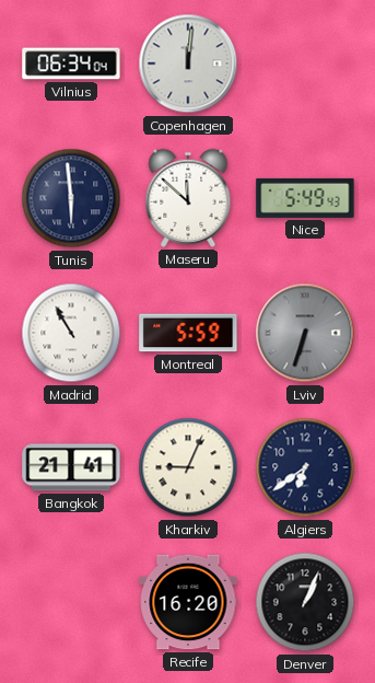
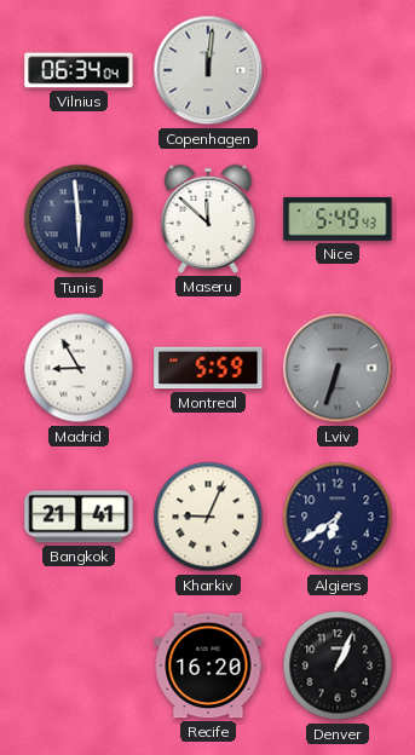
Madrid: 10:55 -> 8:55 (79, 368)
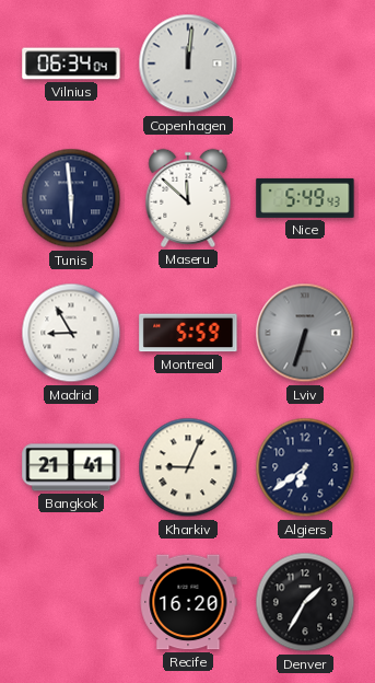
Denver: 1:04 -> 1:35 (305, 602)
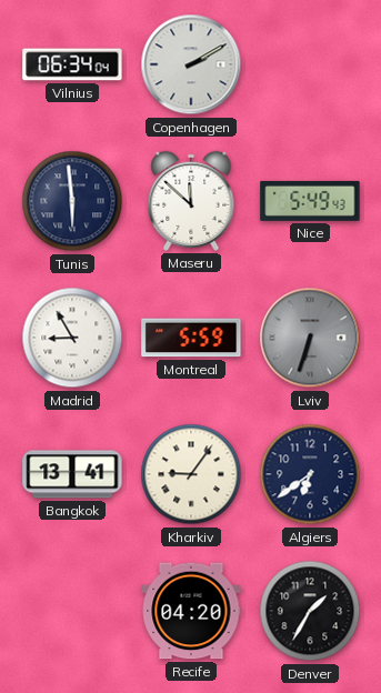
Copenhagen: 12:01 -> 2:10 (191, 64)
Bangkok: 21:41 -> 13:41 (72, 474)
Kharkiv: 9:04 -> 9:06 (191, 474)
Recife: 16:20 -> 04:20 (191, 611)
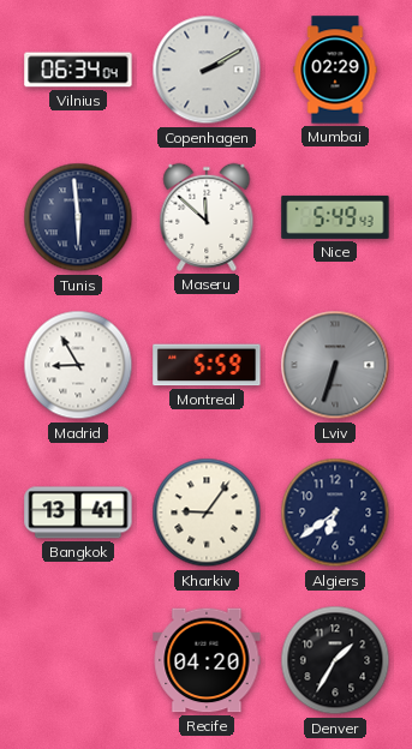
Mumbai: none -> 02:29 (335, 70)
